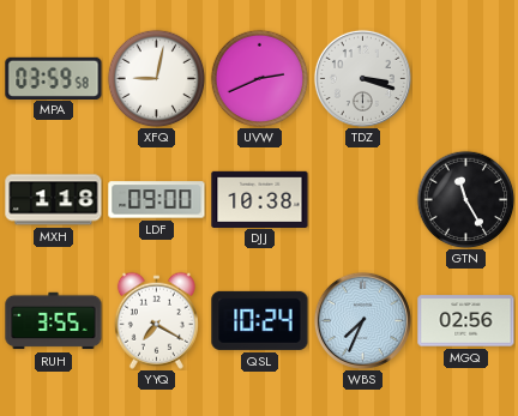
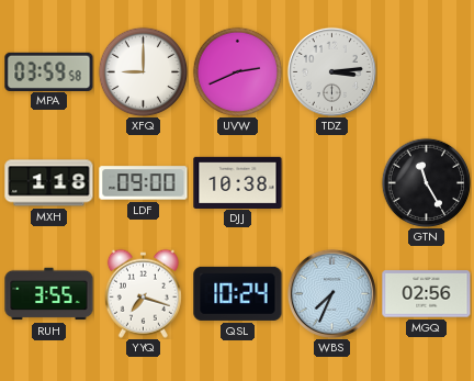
XFQ: 9:02 -> 9:00 (143, 71)
TDZ: 3:18 -> 3:14 (331, 71)
YYQ: 7:20 -> 7:18 (143, 293)
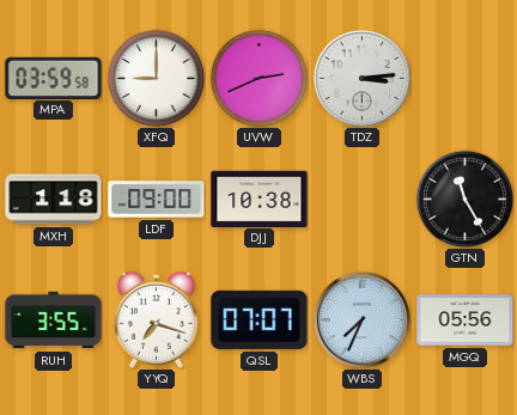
QSL: 10:24 -> 07:07 (260, 319)
MGQ: 02:56 -> 05:56 (466, 321)
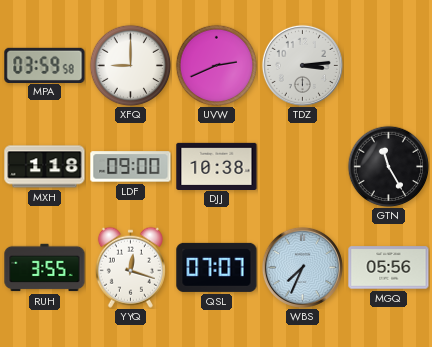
YYQ: 7:18 -> 12:18 (130, 267)
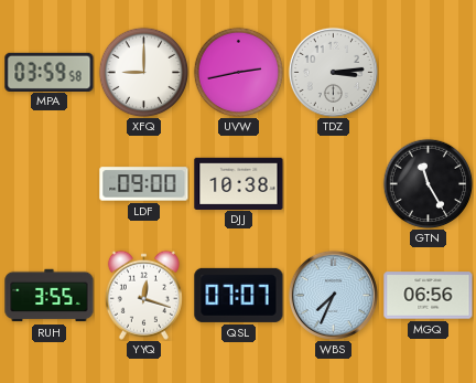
UVW: 2:41 -> 2:43 (238, 72)
MXH: 1:18 -> none (45, 167)
MGQ: 05:56 -> 06:56 (429, 296)
